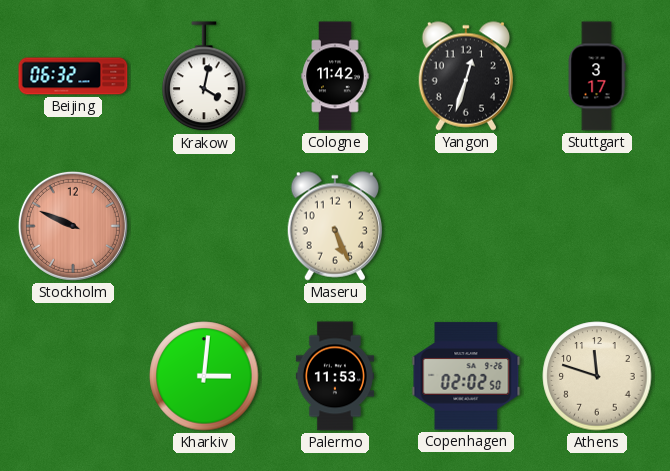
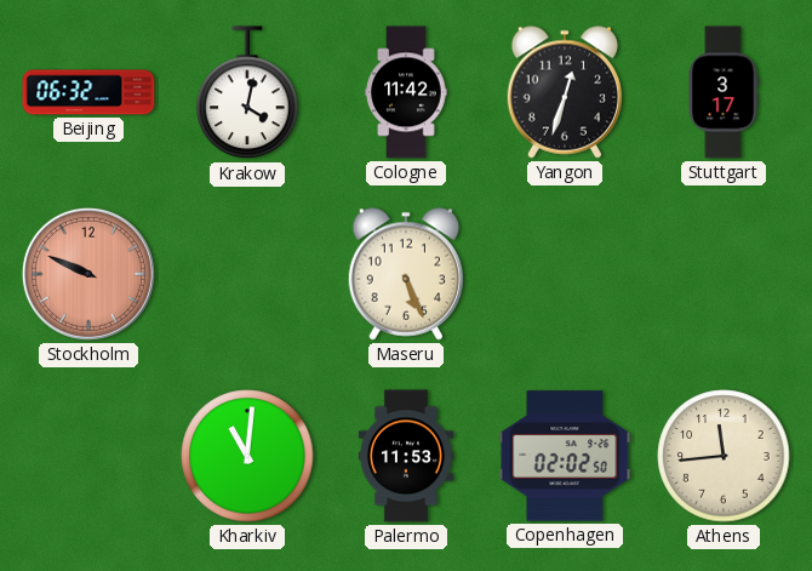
Kharkiv: 3:01 -> 11:01 (247, 456)
Athens: 11:48 -> 11:44 (724, 456)
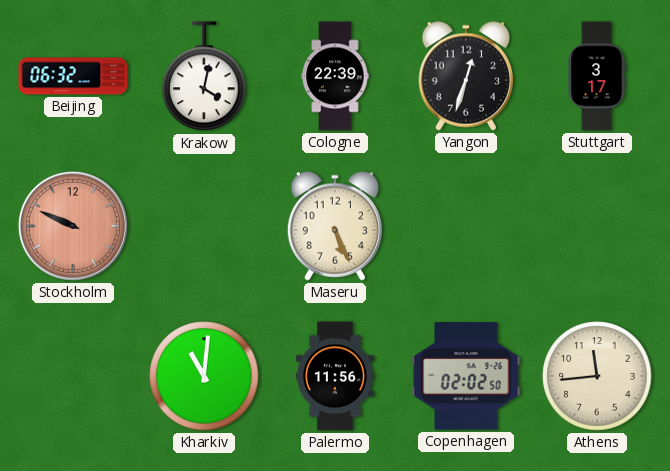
Cologne: 11:42 -> 22:39 (335, 76)
Palermo: 11:53 -> 11:56 (335, 376)
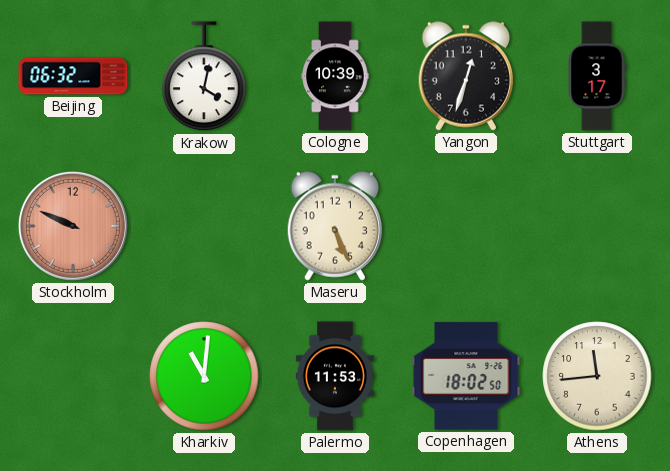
Cologne: 22:39 -> 10:39 (335, 76)
Palermo: 11:56 -> 11:53 (335, 376)
Copenhagen: 02:02 -> 18:02 (466, 376)
